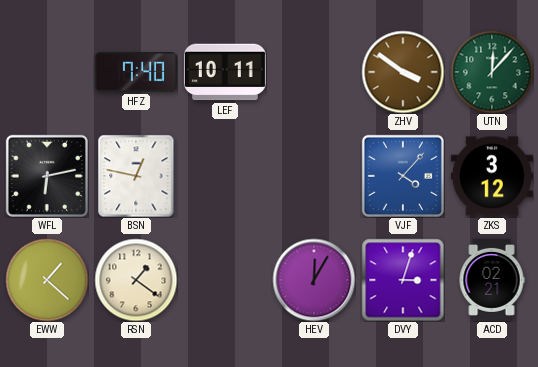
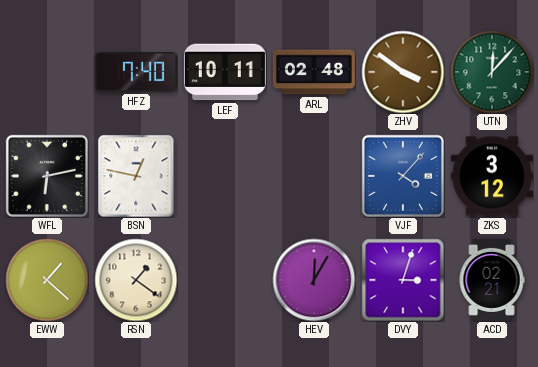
ARL: none -> 02:48 (314, 72)
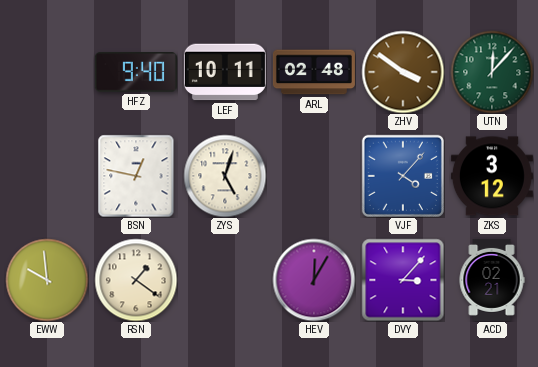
HFZ: 7:40 -> 9:40 (136, 72)
WFL: 6:13 -> none (47, 176)
ZYS: none -> 5:03 (225, 176)
EWW: 1:22 -> 9:59 (47, 280)
DVY: 3:03 -> 3:07 (403, 280)
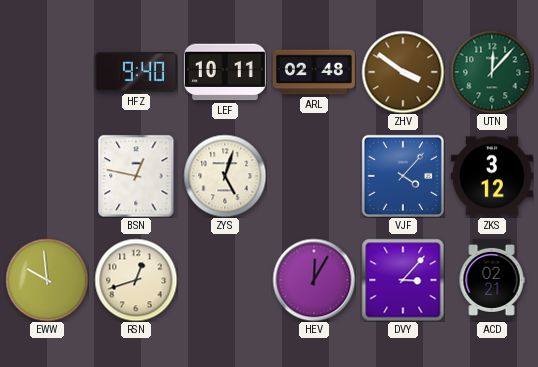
RSN: 1:21 -> 12:42 (136, 280)
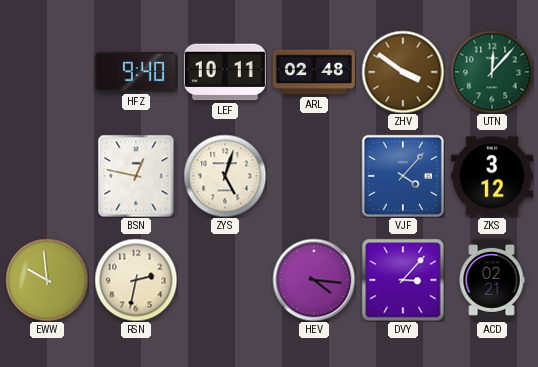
RSN: 12:42 -> 2:32 (136, 280)
HEV: 12:05 -> 4:16 (314, 280)
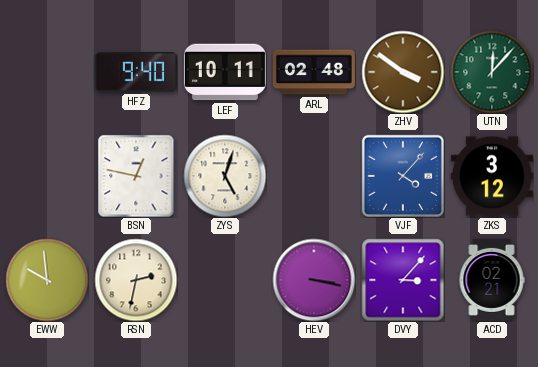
HEV: 4:16 -> 3:17 (314, 280)
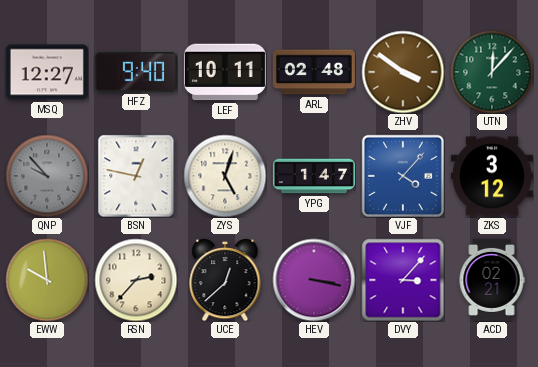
MSQ: none -> 12:27 (47, 72)
QNP: none -> 9:53 (47, 176)
YPG: none -> 1:47 (314, 176)
RSN: 2:32 -> 2:37 (136, 280)
UCE: none -> 12:38 (225, 280)
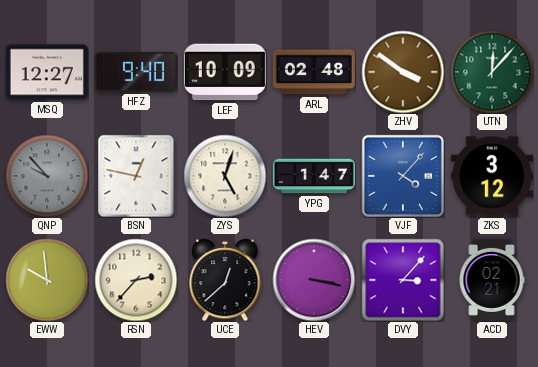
LEF: 10:11 -> 10:09 (225, 72)
